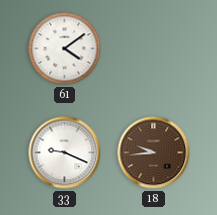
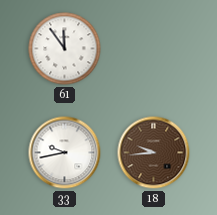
61: 4:09 -> 11:54 (65, 49)
33: 9:19 -> 9:43 (65, 153)
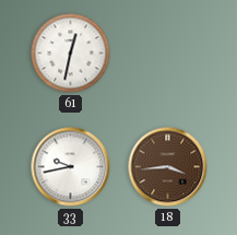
61: 11:54 -> 12:32 (71, 54)
18: 9:44 -> 3:44 (168, 167)
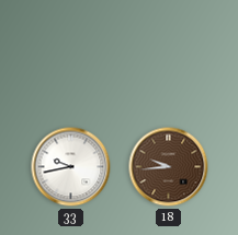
61: 12:32 -> none (71, 54)
18: 3:44 -> 9:44 (169, 167)
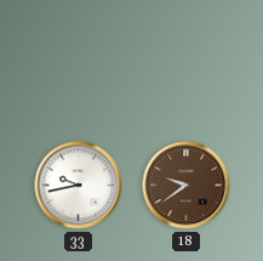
18: 9:44 -> 9:39 (187, 186)
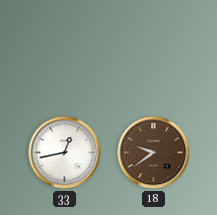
33: 9:43 -> 12:43 (65, 153)
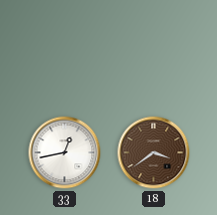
18: 9:39 -> 3:39 (154, 153)
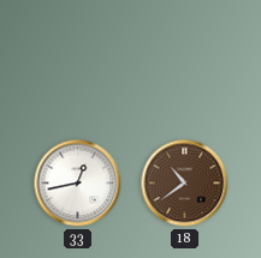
18: 3:39 -> 10:39 (185, 184)
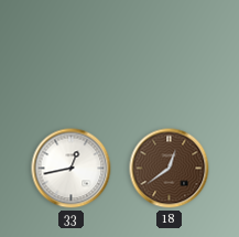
18: 10:39 -> 12:39 (170, 169)
